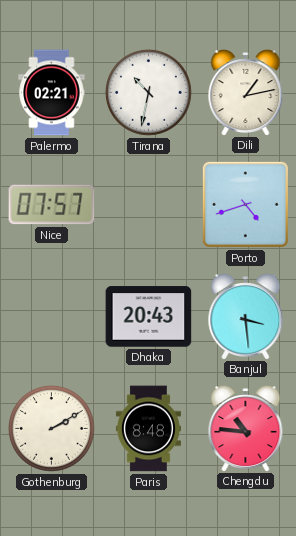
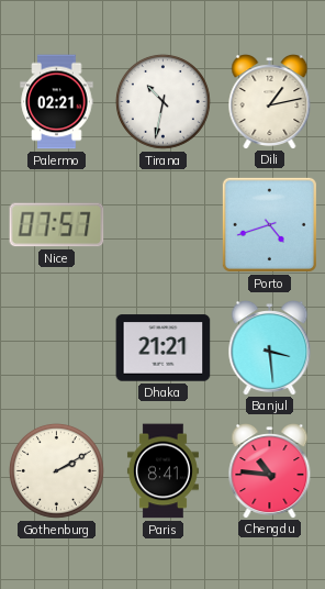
Dhaka: 20:43 -> 21:21 (164, 348)
Paris: 8:48 -> 8:41 (162, 471)
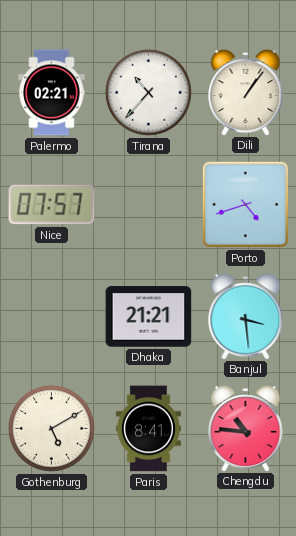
Tirana: 10:32 -> 10:37 (148, 92)
Dili: 1:13 -> 1:06 (246, 93)
Gothenburg: 2:10 -> 5:10 (51, 428)
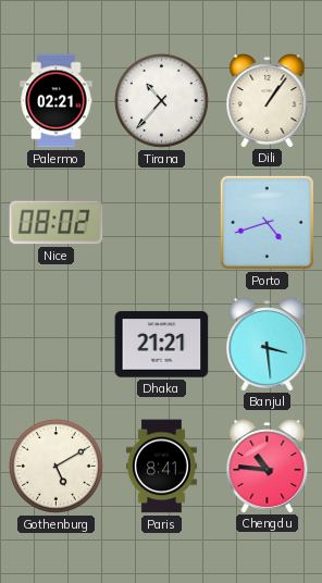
Nice: 07:57 -> 08:02 (57, 223)
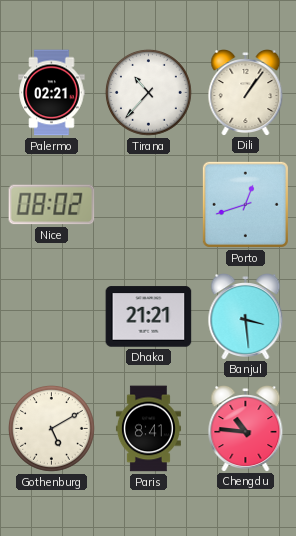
Porto: 4:42 -> 12:42 (245, 204)
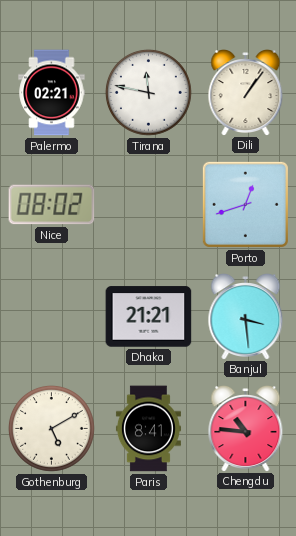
Tirana: 10:37 -> 11:47 (148, 92)
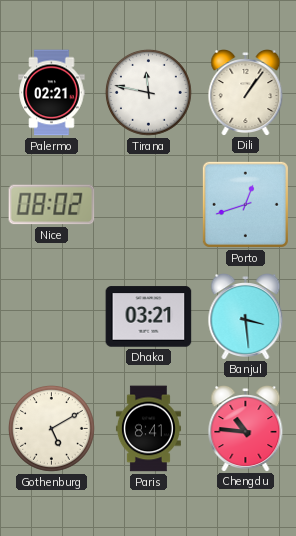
Dhaka: 21:21 -> 03:21 (149, 317)
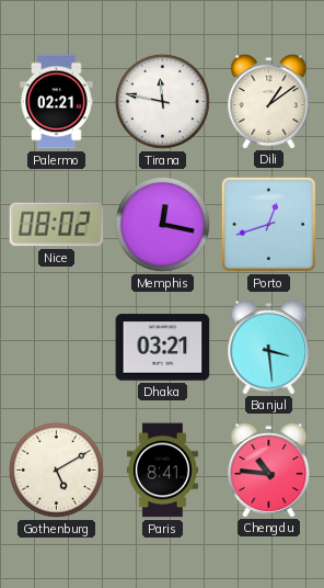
Dili: 1:06 -> 1:09 (269, 102)
Memphis: none -> 12:17 (162, 224)
